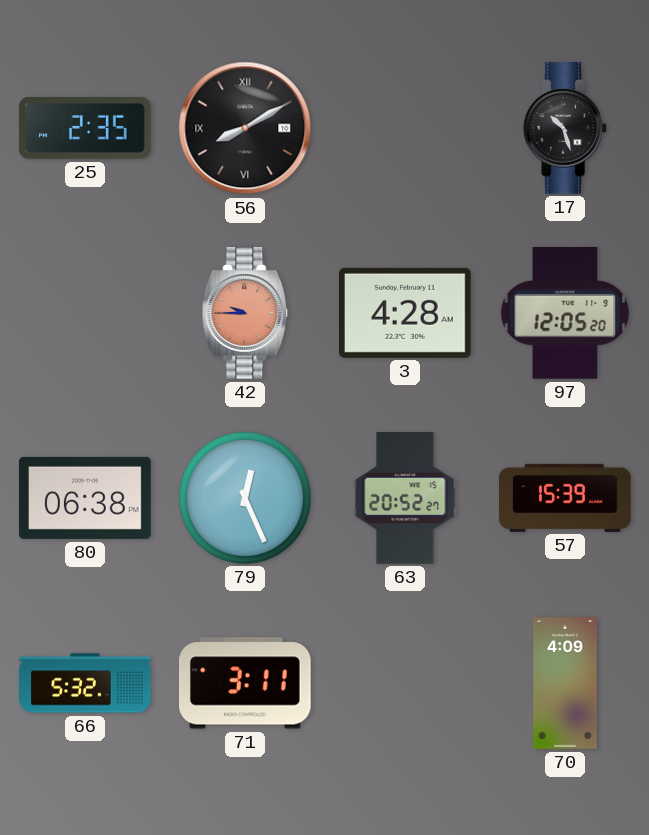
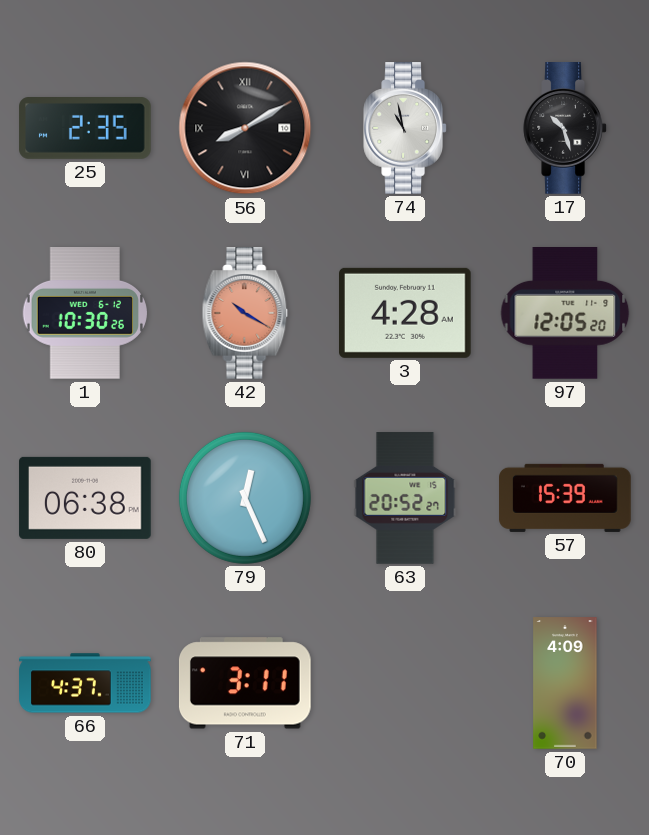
74: none -> 10:58 (405, 128)
1: none -> 10:30 (84, 313)
42: 9:45 -> 10:20 (245, 313)
66: 5:32 -> 4:37 (85, 683)
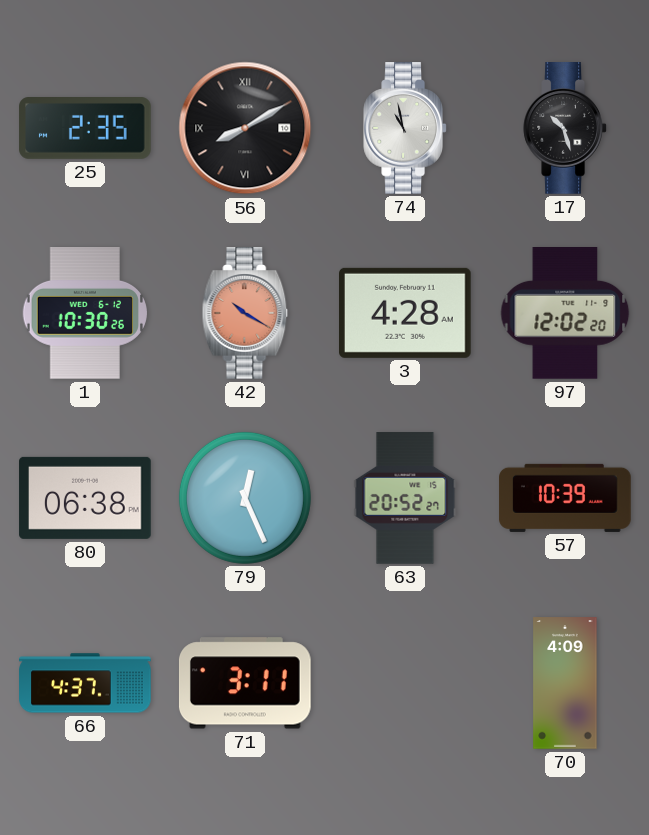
97: 12:05 -> 12:02 (565, 314)
57: 15:39 -> 10:39 (565, 498)
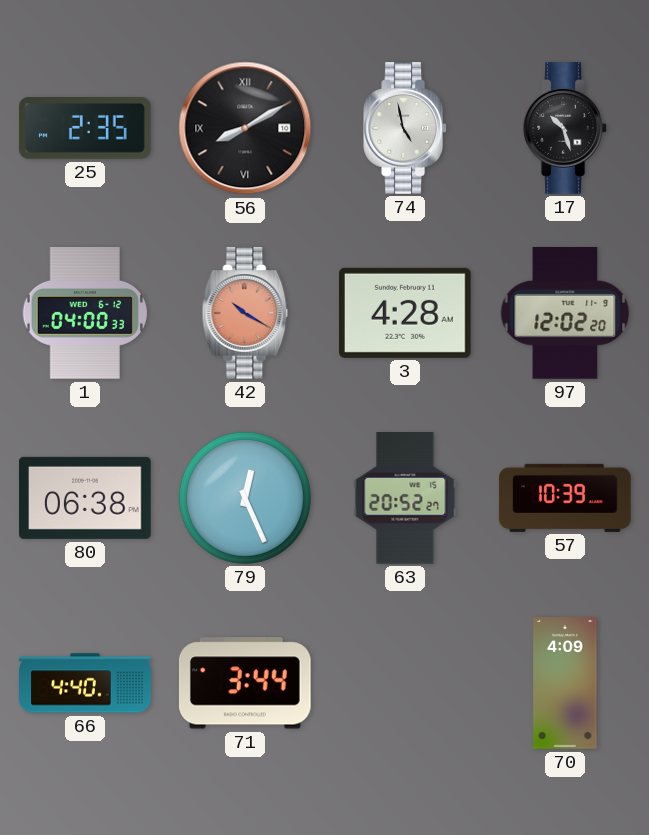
74: 10:58 -> 4:58 (405, 128)
1: 10:30 -> 04:00 (84, 313)
66: 4:37 -> 4:40 (85, 683)
71: 3:11 -> 3:44 (245, 683)
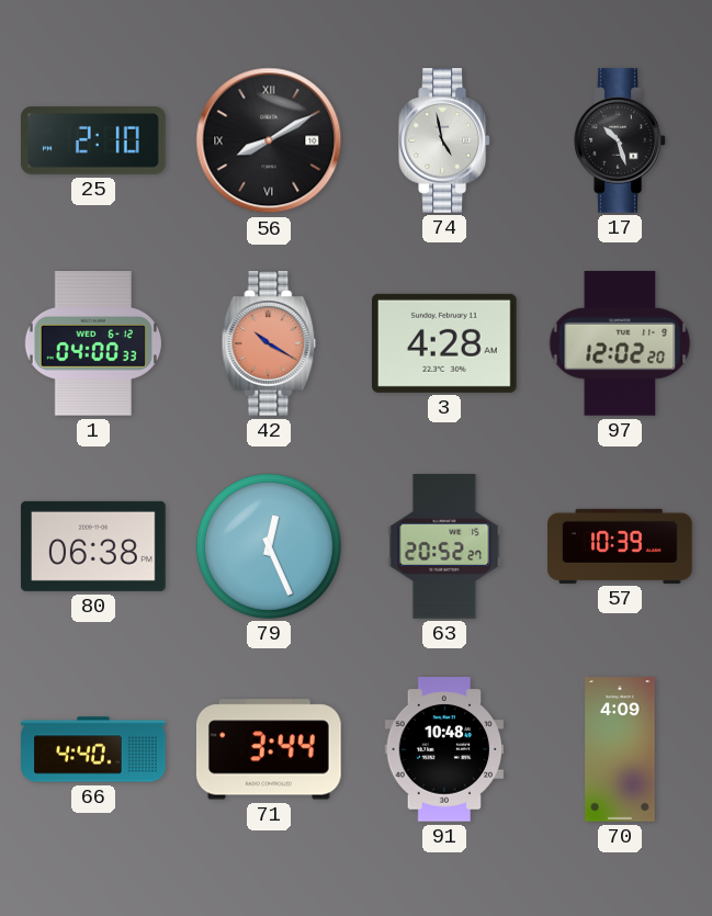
25: 2:35 -> 2:10 (93, 142)
91: none -> 10:48 (444, 749)
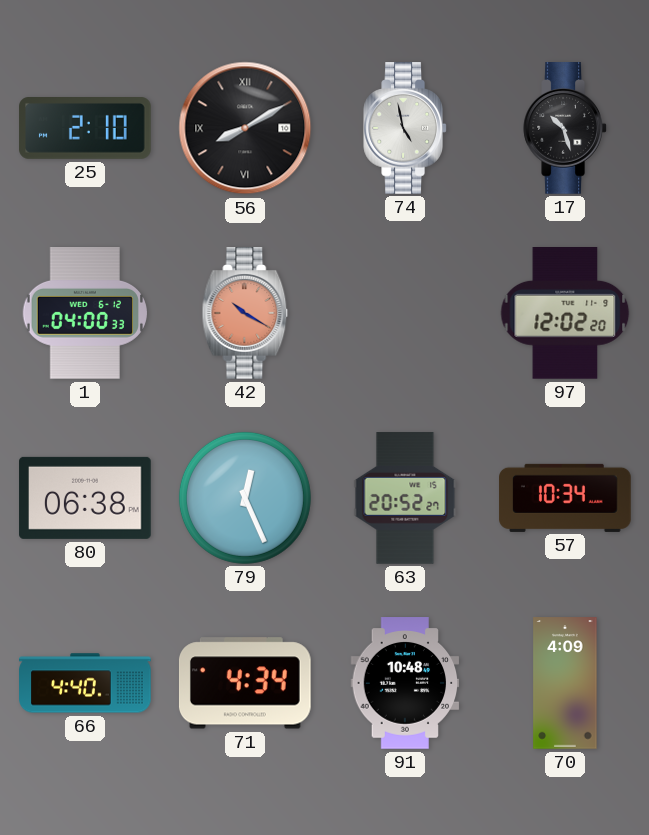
3: 4:28 -> none (445, 343)
57: 10:39 -> 10:34 (565, 498)
71: 3:44 -> 4:34 (245, 683)
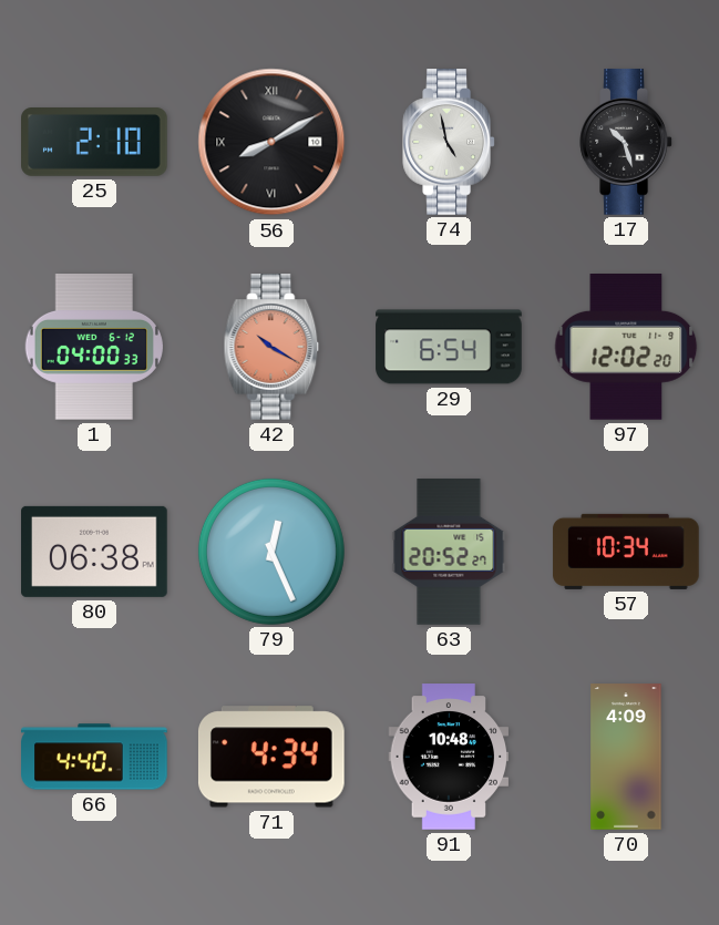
29: none -> 6:54 (449, 347)
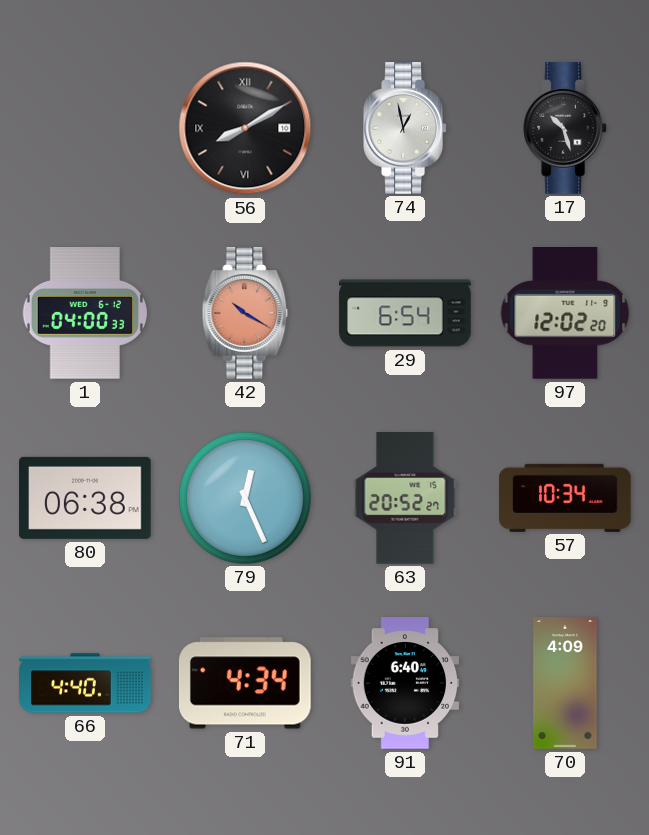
25: 2:10 -> none (94, 143)
74: 4:58 -> 12:58 (405, 128)
91: 10:48 -> 6:40 (405, 683)
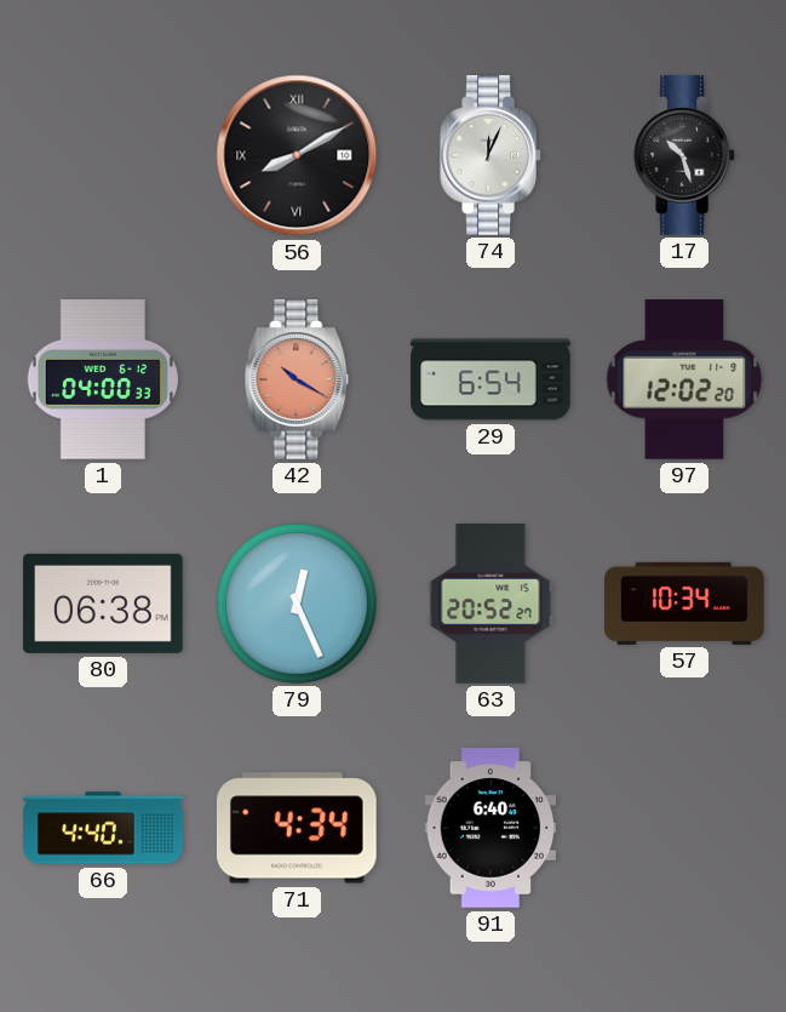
74: 12:58 -> 12:04 (490, 155)
70: 4:09 -> none (565, 683)
